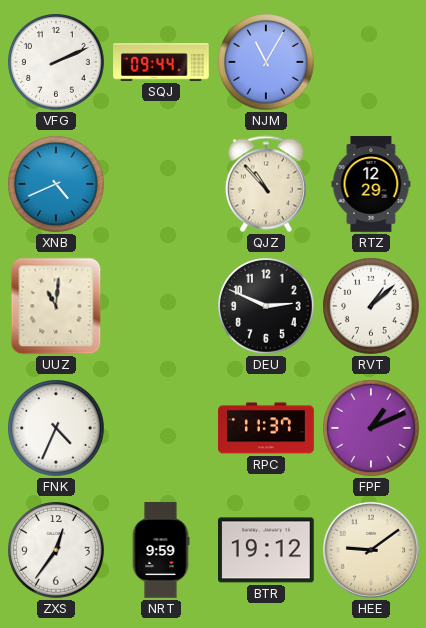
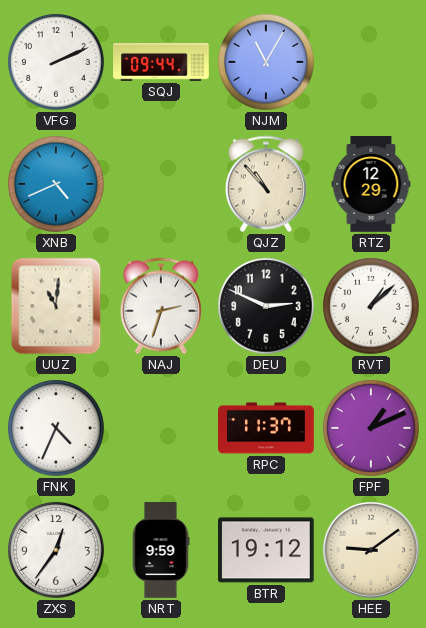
NAJ: none -> 2:33 (161, 306)
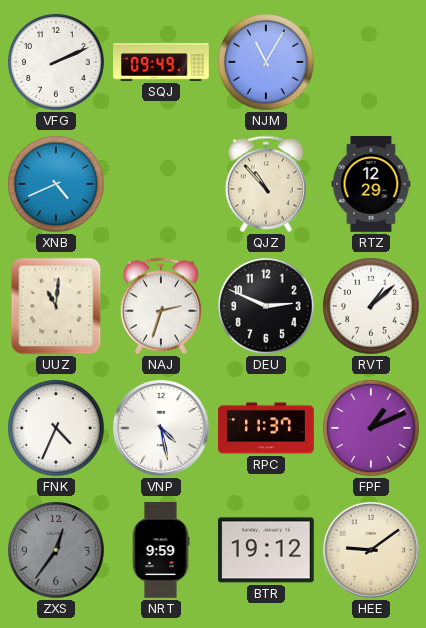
SQJ: 09:44 -> 09:49 (161, 62)
VNP: none -> 4:28 (161, 428)
ZXS dial: white -> grey (56, 550)
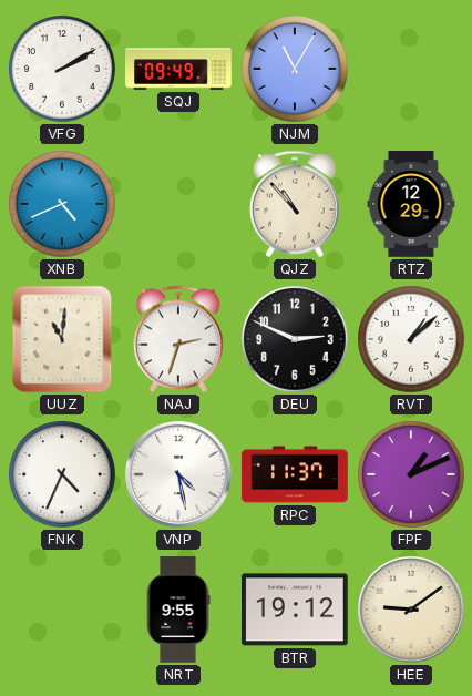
VFG: 2:11 -> 2:10 (62, 69)
ZXS: 12:36 -> none (56, 550)
NRT: 9:59 -> 9:55 (178, 610)
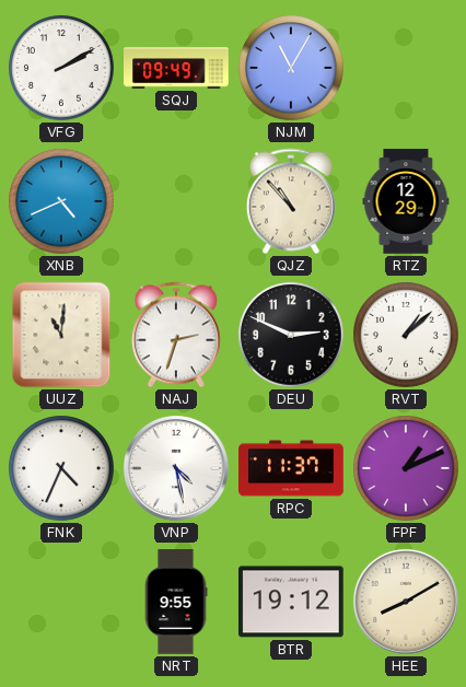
HEE: 9:09 -> 8:10 (406, 602)
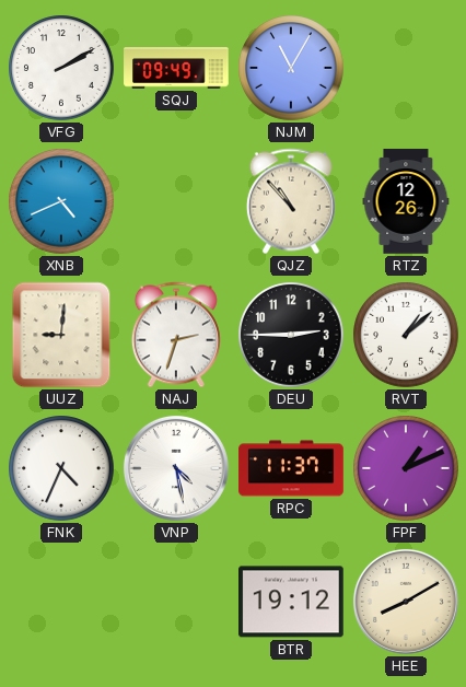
RTZ: 12:29 -> 12:26 (406, 201)
UUZ: 11:01 -> 9:01 (61, 335)
DEU: 2:49 -> 2:45 (291, 335)
NRT: 9:55 -> none (176, 602)
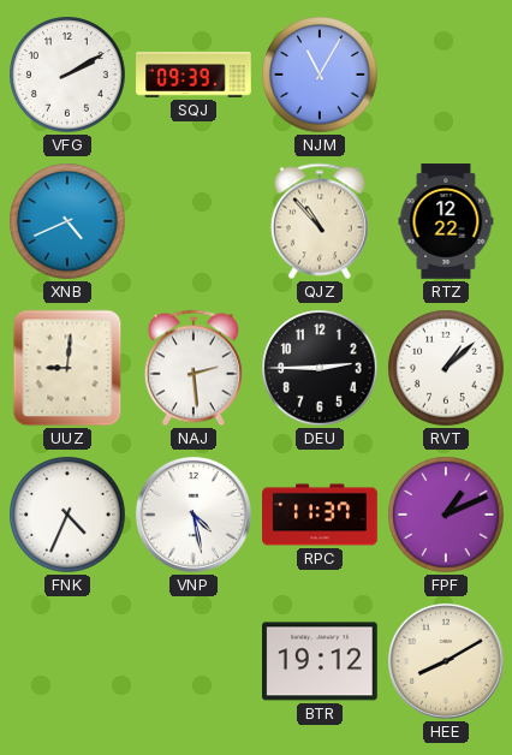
SQJ: 09:49 -> 09:39 (194, 75)
RTZ: 12:26 -> 12:22 (446, 221)
NAJ: 2:33 -> 2:29 (194, 368)
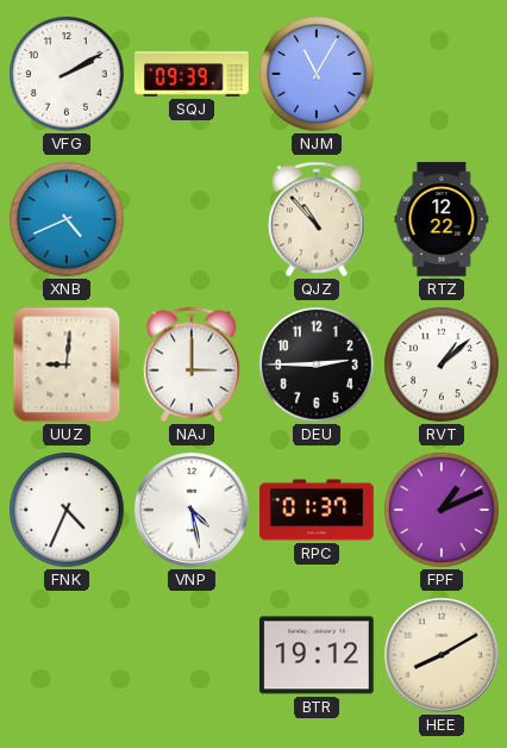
NAJ: 2:29 -> 3:00 (192, 364)
RPC: 11:37 -> 01:37 (317, 510)
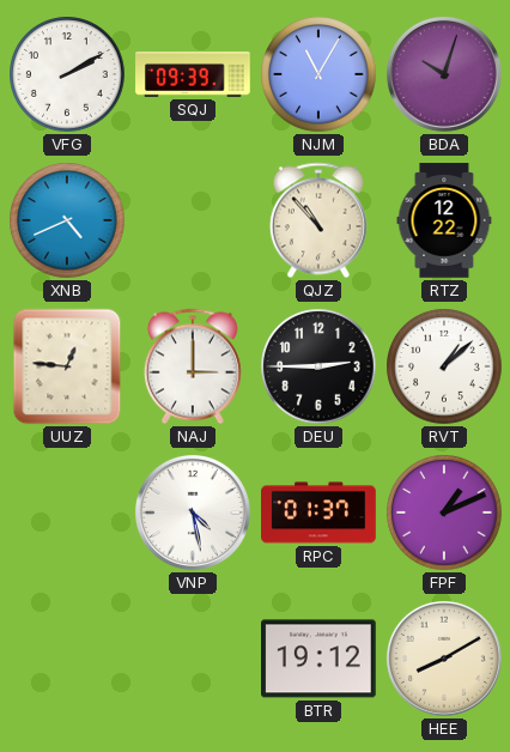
BDA: none -> 10:03 (444, 74)
UUZ: 9:01 -> 12:46 (67, 366)
FNK: 4:34 -> none (67, 510)
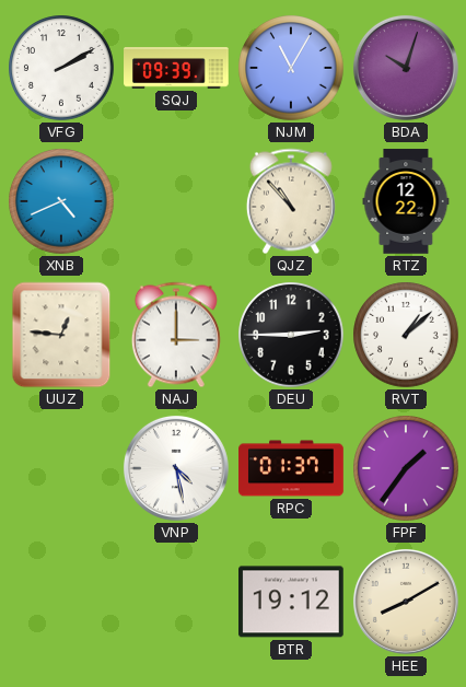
FPF: 1:11 -> 1:36 (406, 468)
